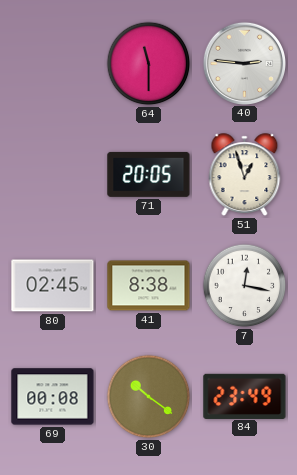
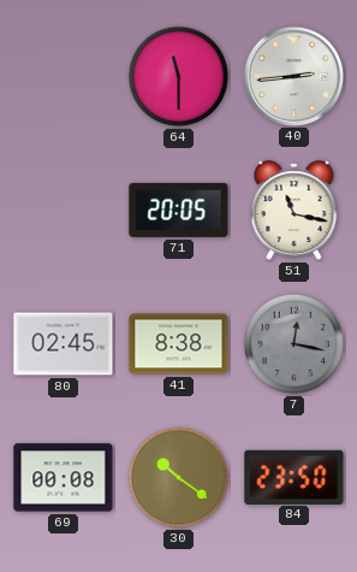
40: 2:46 -> 2:44 (293, 76)
51: 12:57 -> 11:17 (294, 211)
7 dial: white -> grey (294, 344)
84: 23:49 -> 23:50 (294, 477)
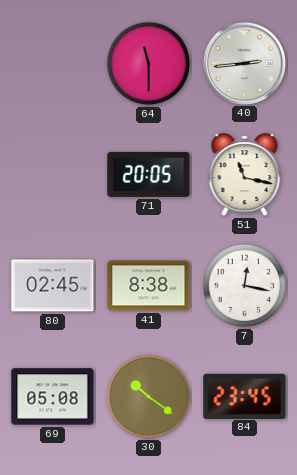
7 dial: grey -> white (245, 286)
69: 00:08 -> 05:08 (53, 397)
84: 23:50 -> 23:45 (245, 396)
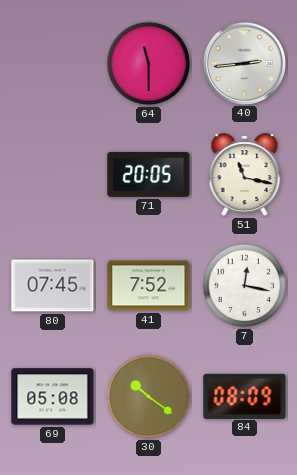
80: 02:45 -> 07:45 (53, 286)
41: 8:38 -> 7:52 (149, 286)
84: 23:45 -> 08:09 (245, 396)
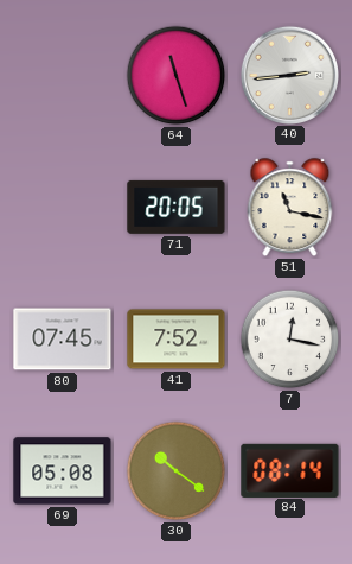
64: 11:30 -> 11:27 (177, 76)
84: 08:09 -> 08:14 (290, 470)
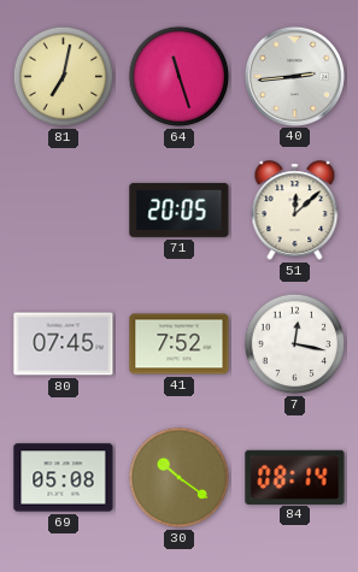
81: none -> 7:02 (64, 77)
51: 11:17 -> 12:08 (295, 211)
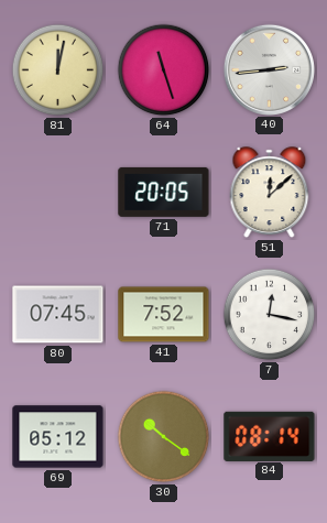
81: 7:02 -> 12:02 (58, 70)
69: 05:08 -> 05:12 (58, 437)
